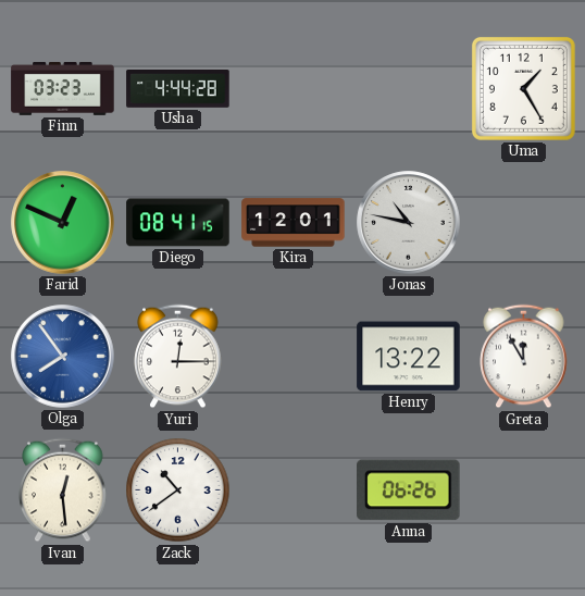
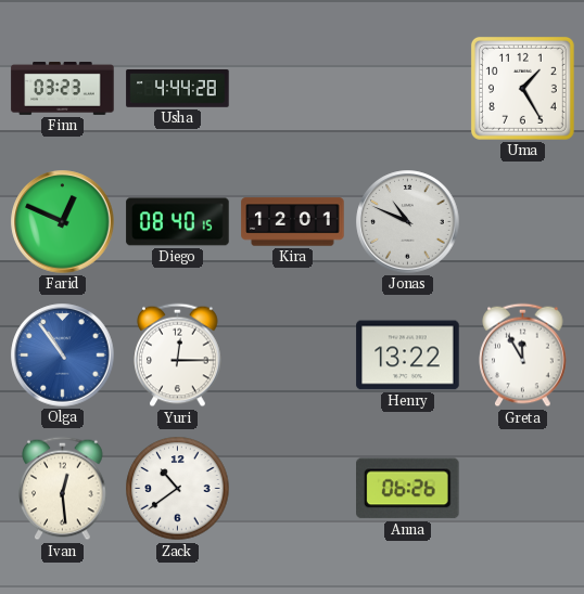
Diego: 08:41 -> 08:40 (178, 222)
Jonas: 10:47 -> 10:49 (408, 222)
Olga: 7:54 -> 10:54 (63, 356)
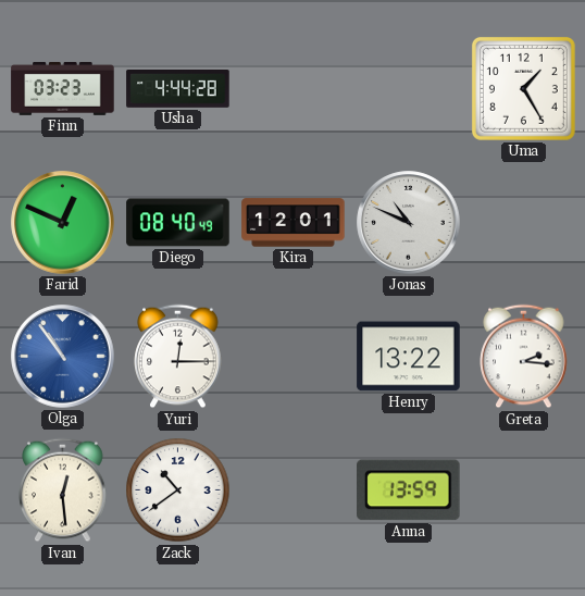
Diego: 08:40:15 -> 08:40:49 (178, 223)
Greta: 11:55 -> 2:16 (524, 357)
Anna: 06:26 -> 13:59 (409, 491)
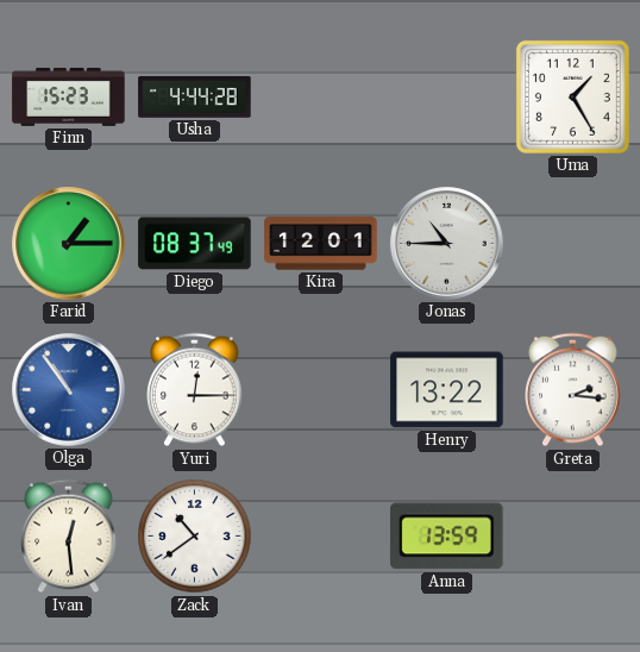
Finn: 03:23 -> 15:23 (69, 96)
Farid: 12:49 -> 1:15 (69, 244)
Diego: 08:40 -> 08:37 (195, 244)
Jonas: 10:49 -> 10:45 (447, 244)
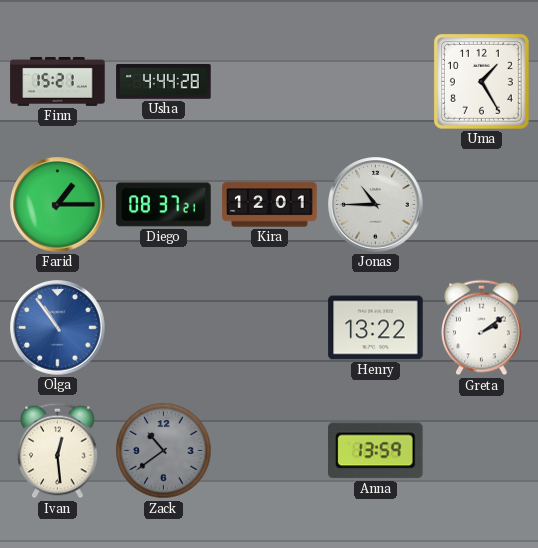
Finn: 15:23 -> 15:21 (58, 81)
Diego: 08:37:49 -> 08:37:21 (164, 205)
Yuri: 12:15 -> none (195, 390)
Greta: 2:16 -> 2:09 (482, 328)
Zack dial: white -> grey (164, 451)
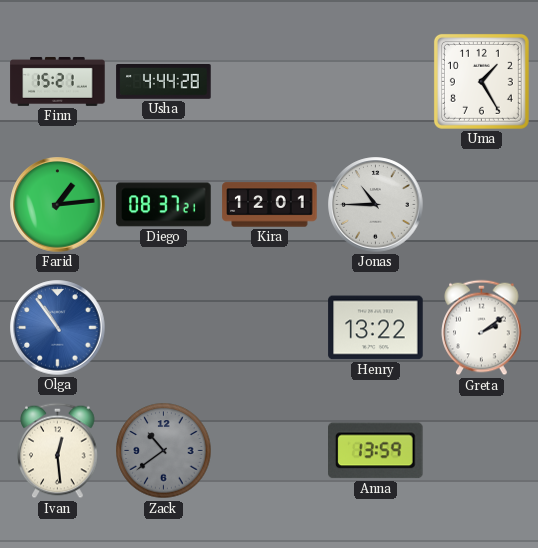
Farid: 1:15 -> 1:14 (58, 205)
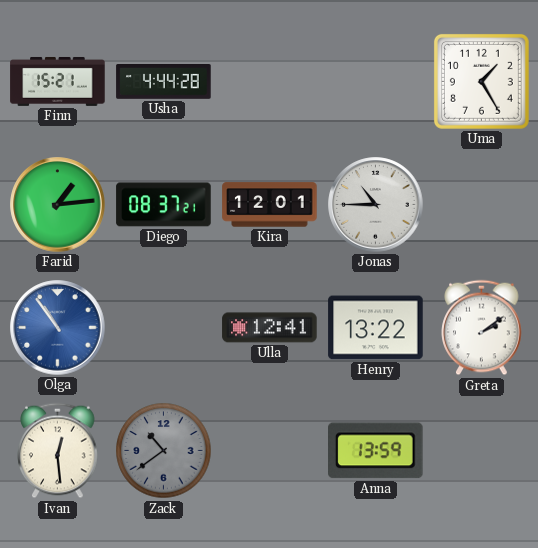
Ulla: none -> 12:41 (270, 328)
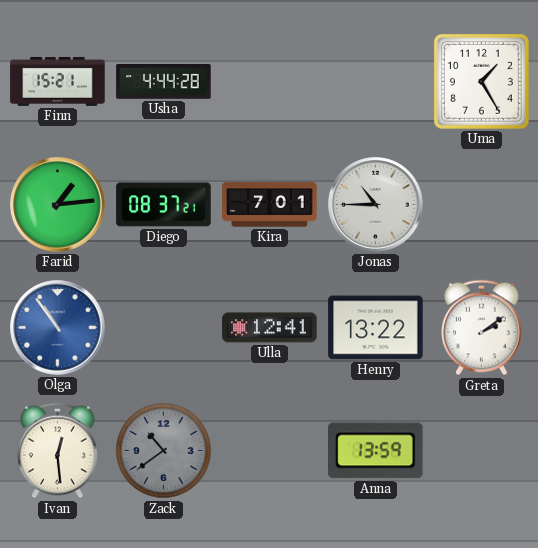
Kira: 12:01 -> 7:01 (270, 205)
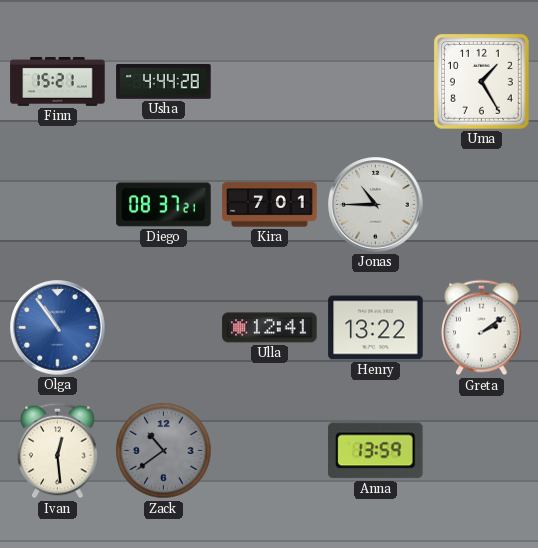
Farid: 1:14 -> none (58, 205)
